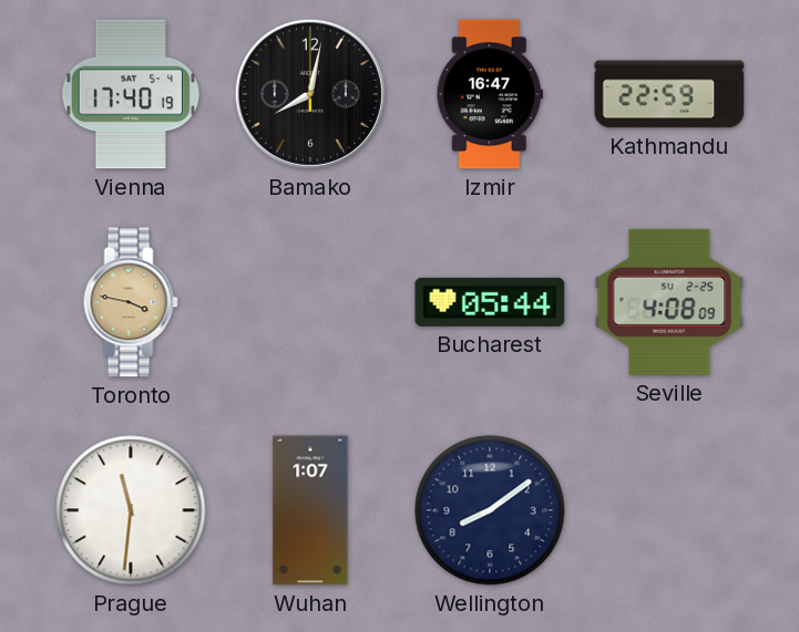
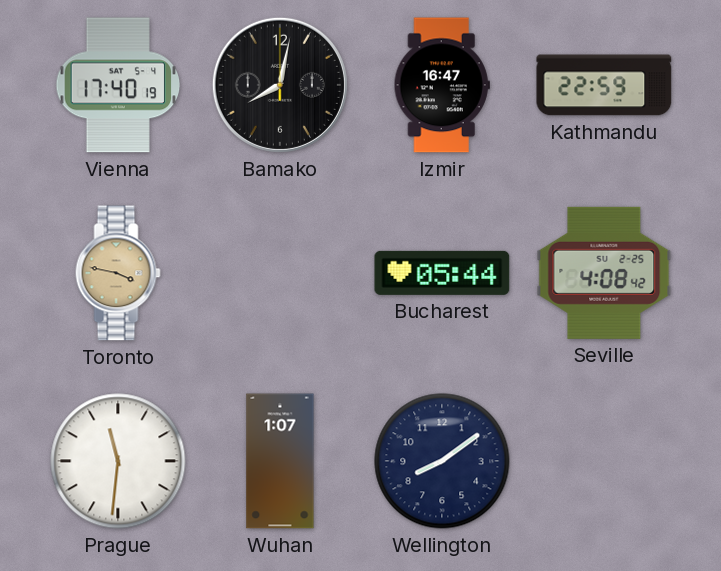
Seville: 4:08:09 -> 4:08:42 (604, 273)
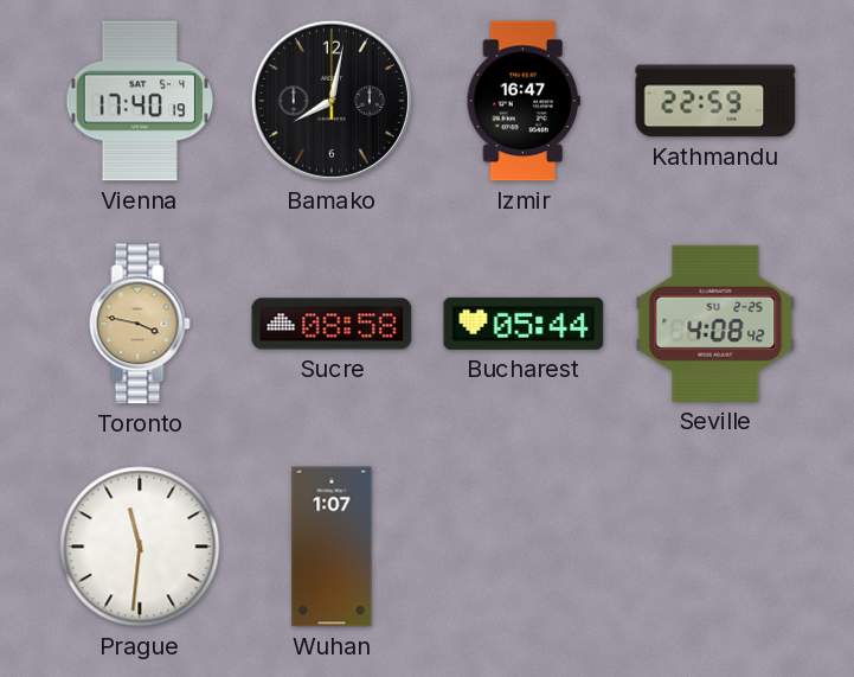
Sucre: none -> 08:58 (332, 324)
Wellington: 8:09 -> none (442, 461)
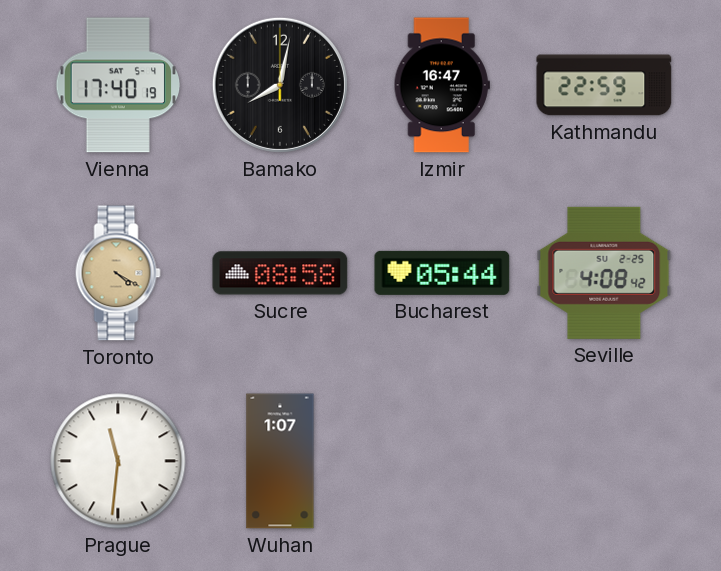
Toronto: 3:47 -> 4:20 (118, 273)
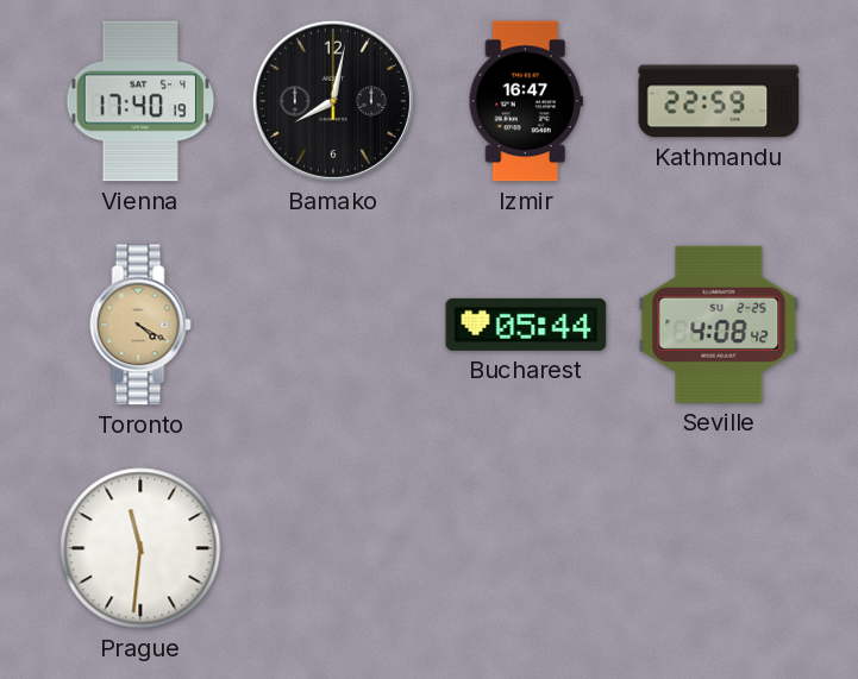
Sucre: 08:58 -> none (280, 273)
Wuhan: 1:07 -> none (280, 461)
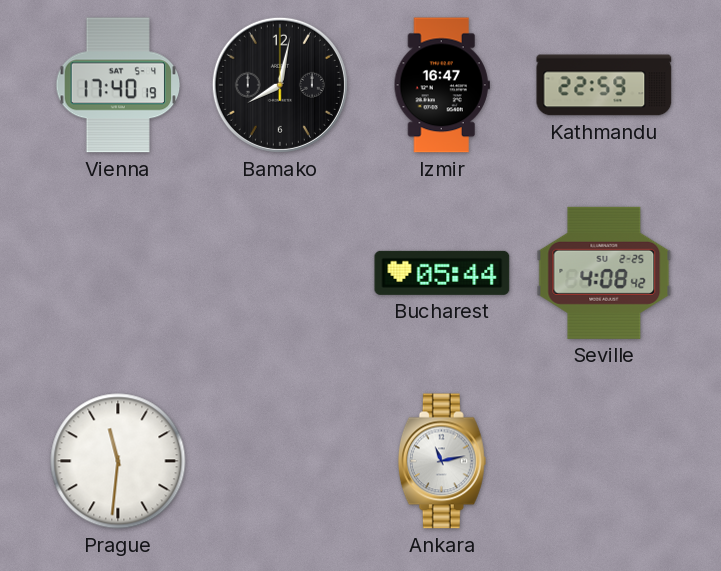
Toronto: 4:20 -> none (140, 325)
Ankara: none -> 11:13 (442, 461)
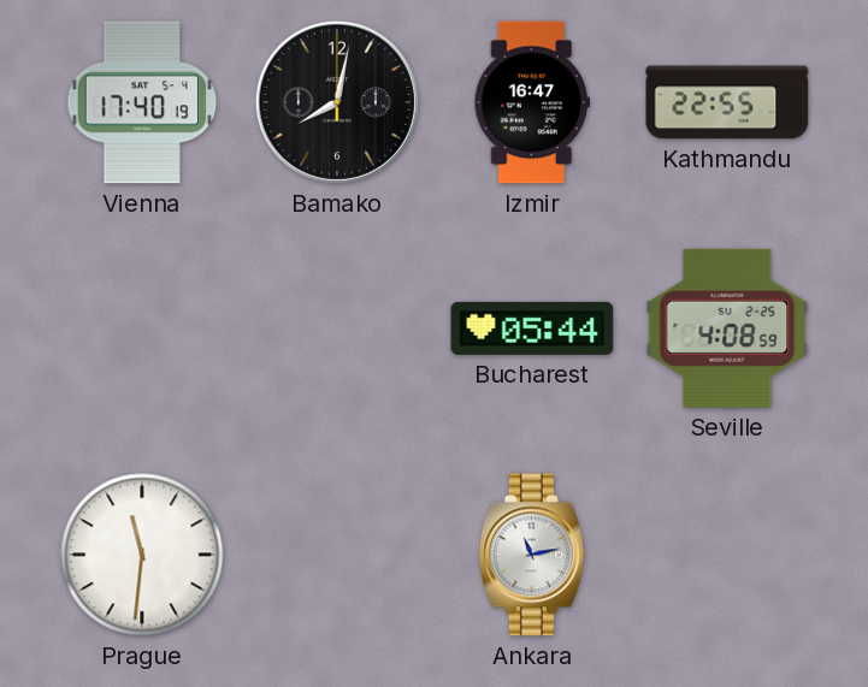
Kathmandu: 22:59 -> 22:55 (727, 102)
Seville: 4:08:42 -> 4:08:59 (727, 328)
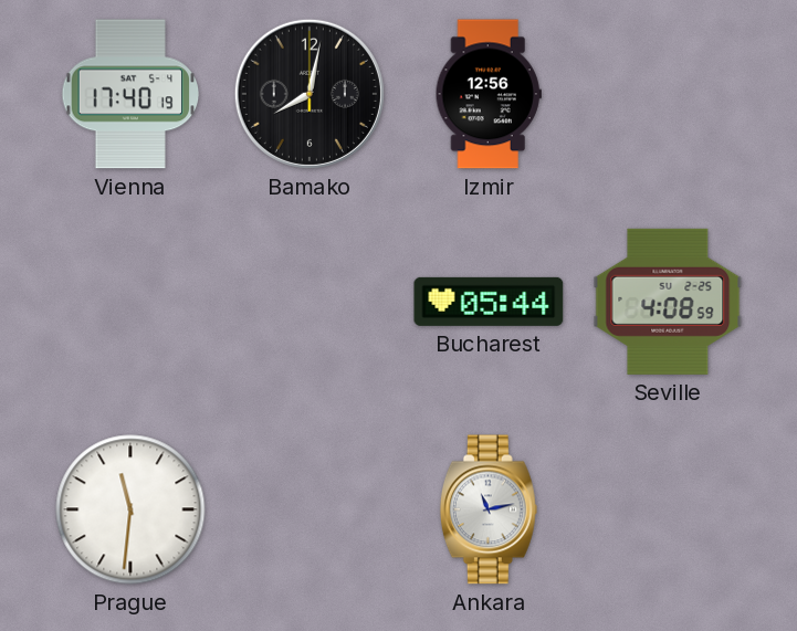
Izmir: 16:47 -> 12:56 (489, 94)
Kathmandu: 22:55 -> none (727, 102)
